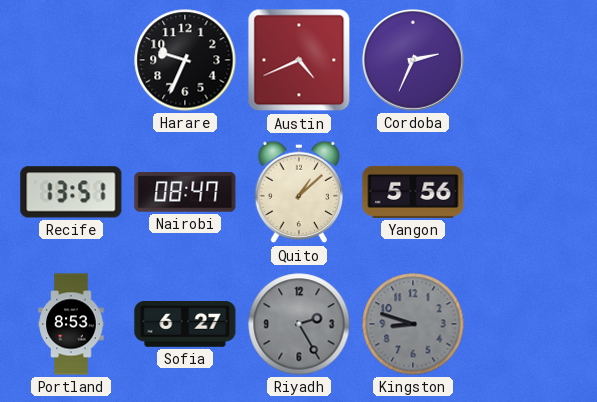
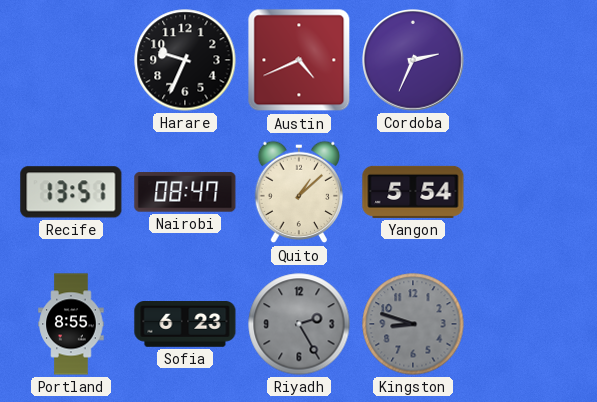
Yangon: 5:56 -> 5:54 (413, 192)
Portland: 8:53 -> 8:55 (71, 324)
Sofia: 6:27 -> 6:23 (185, 325)
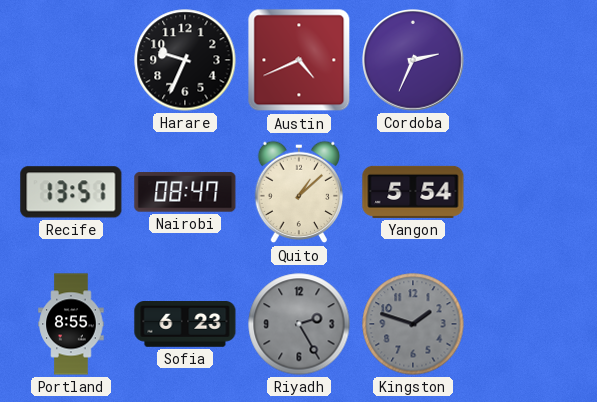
Kingston: 8:48 -> 1:48 (413, 324)
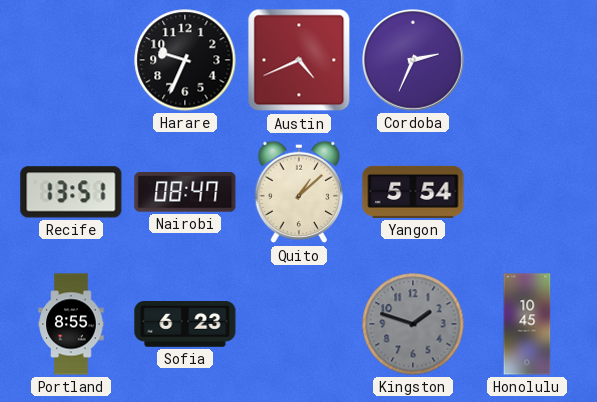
Riyadh: 2:25 -> none (299, 324)
Honolulu: none -> 10:45 (527, 324)
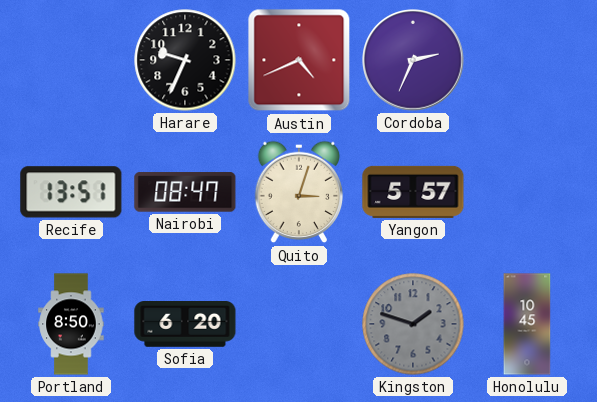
Quito: 1:08 -> 3:03 (299, 192)
Yangon: 5:54 -> 5:57 (413, 192)
Portland: 8:55 -> 8:50 (71, 324)
Sofia: 6:23 -> 6:20 (185, 325)
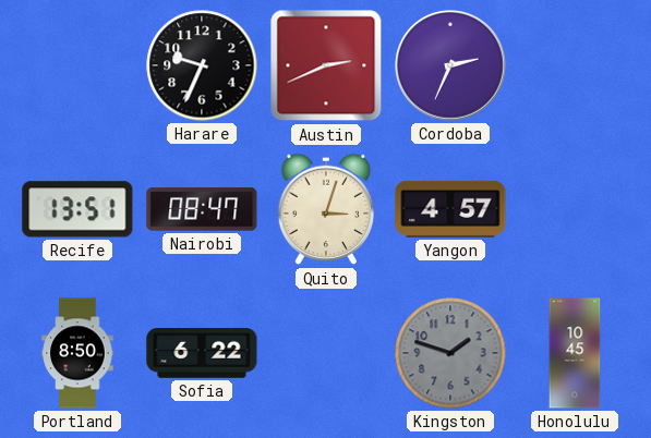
Austin: 4:41 -> 2:41 (326, 65)
Yangon: 5:57 -> 4:57 (450, 209)
Sofia: 6:20 -> 6:22 (202, 354)
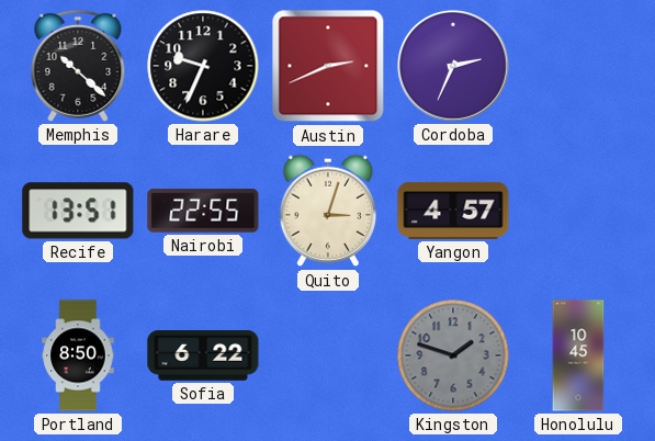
Memphis: none -> 10:22 (78, 66)
Nairobi: 08:47 -> 22:55 (203, 211)
